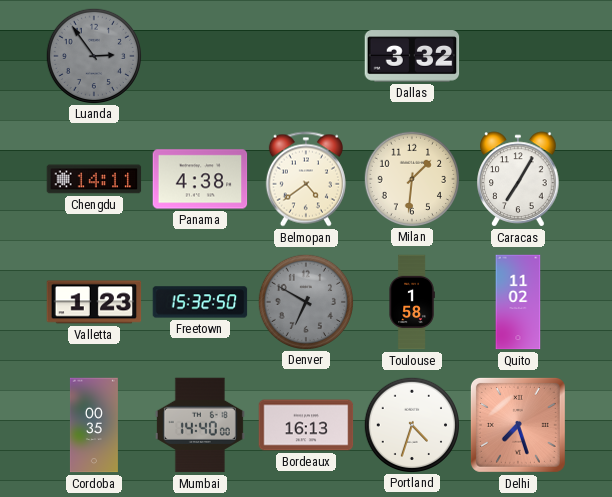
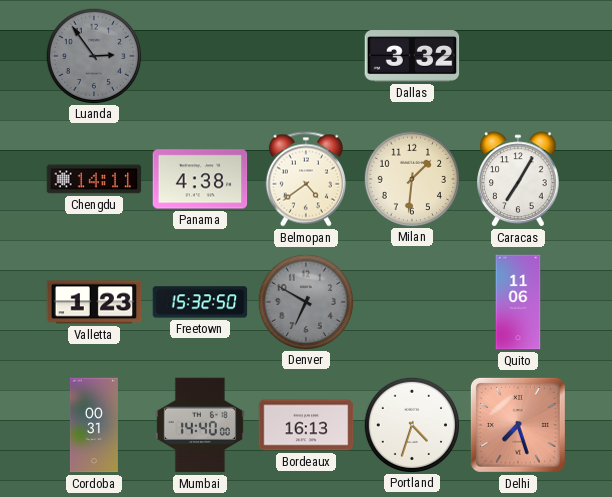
Toulouse: 1:58 -> none (412, 302)
Quito: 11:02 -> 11:06 (518, 302)
Cordoba: 00:35 -> 00:31 (94, 425)
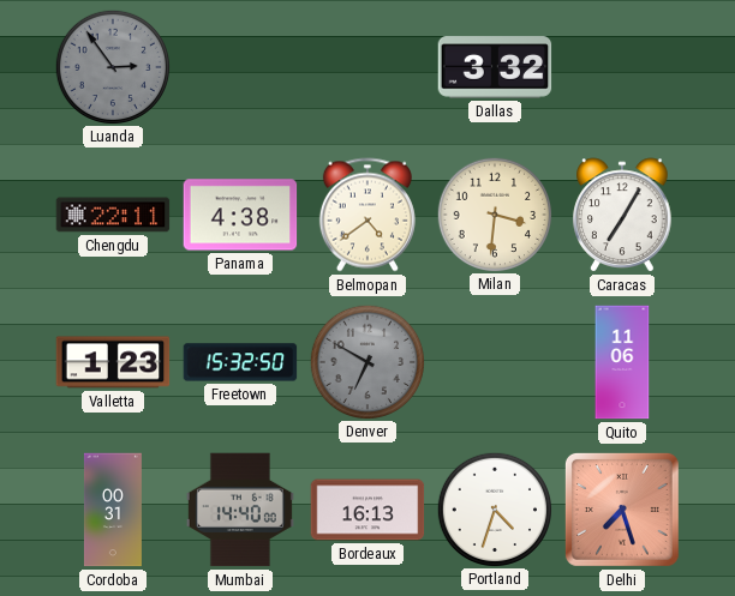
Chengdu: 14:11 -> 22:11 (113, 215)
Milan: 1:31 -> 3:31 (494, 213)
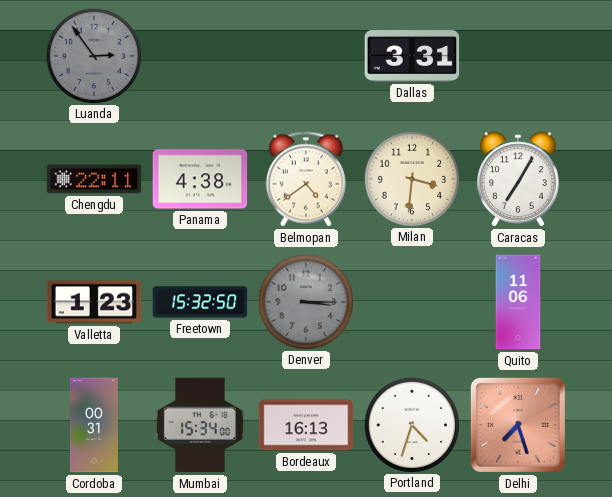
Dallas: 3:32 -> 3:31 (412, 56)
Denver: 6:50 -> 3:15 (305, 301)
Mumbai: 14:40 -> 15:34 (200, 425)
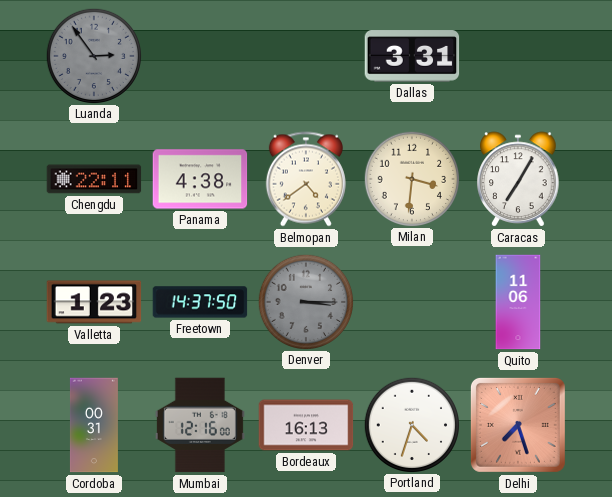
Freetown: 15:32 -> 14:37 (200, 302)
Mumbai: 15:34 -> 12:16 (200, 425)
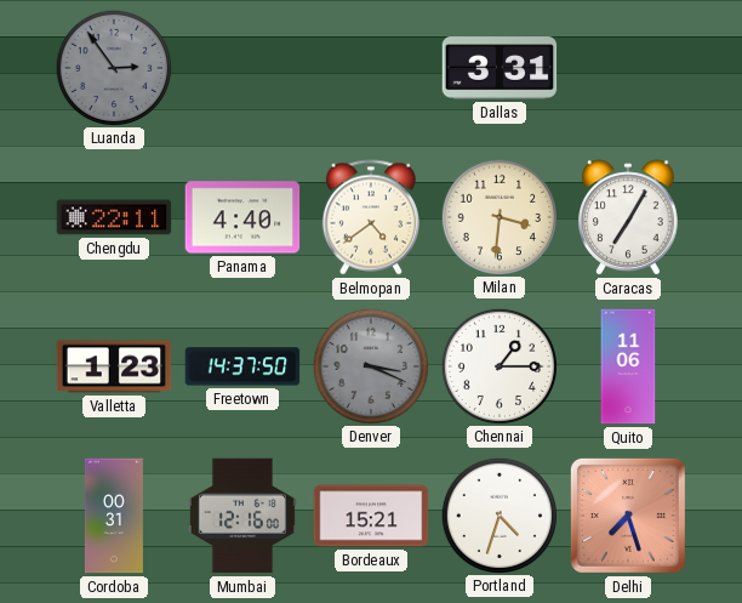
Panama: 4:38 -> 4:40 (242, 217)
Denver: 3:15 -> 3:19 (370, 365)
Chennai: none -> 1:15 (498, 365)
Bordeaux: 16:13 -> 15:21 (371, 516)
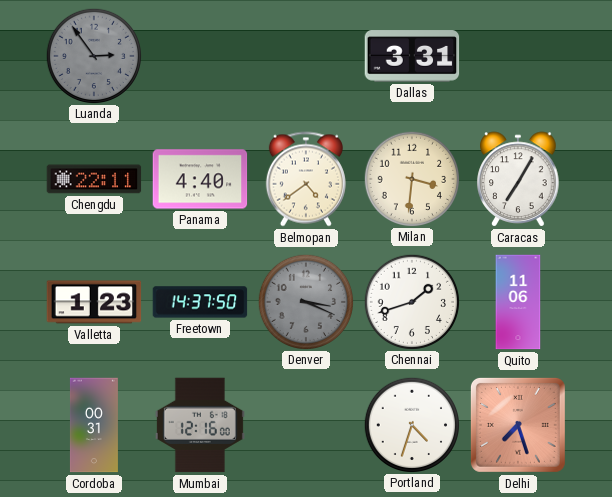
Chennai: 1:15 -> 1:42 (411, 301)
Bordeaux: 15:21 -> none (371, 516)
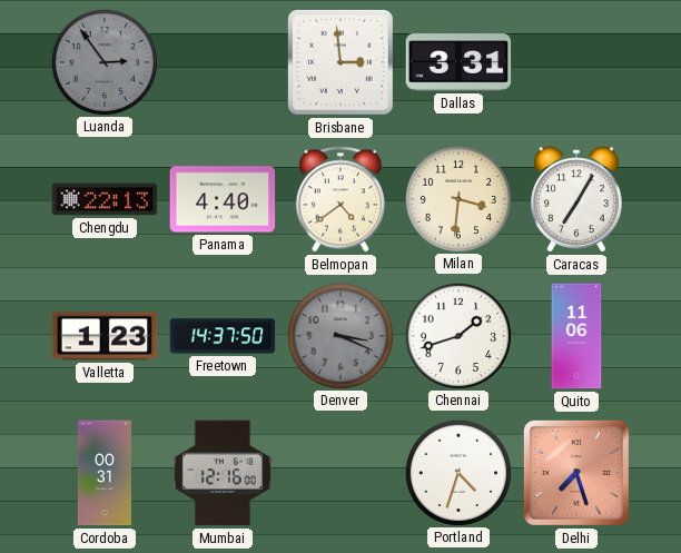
Brisbane: none -> 2:59 (340, 62)
Chengdu: 22:11 -> 22:13 (105, 199)
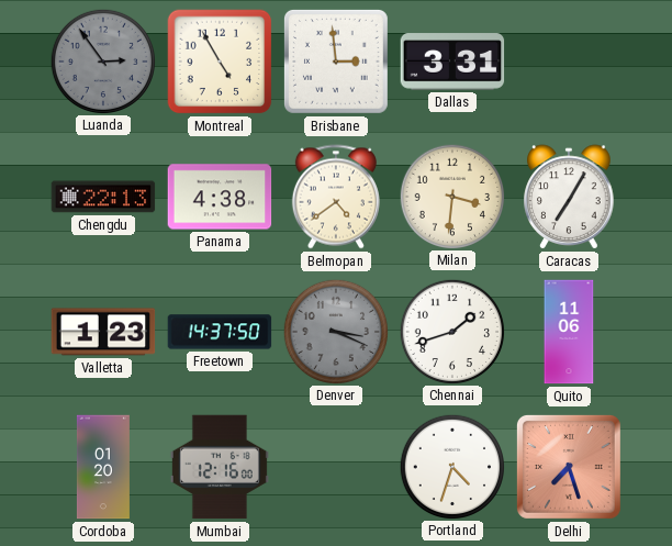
Montreal: none -> 4:55 (220, 62)
Panama: 4:40 -> 4:38 (220, 197)
Cordoba: 00:31 -> 01:20 (103, 467)
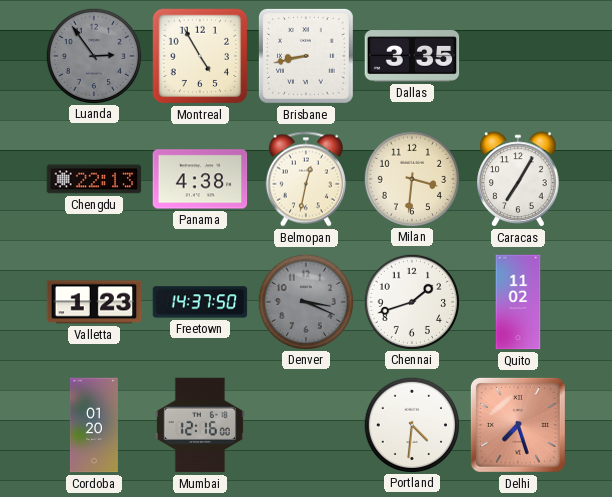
Brisbane: 2:59 -> 8:43 (306, 56)
Dallas: 3:31 -> 3:35 (412, 56)
Belmopan: 4:39 -> 12:32 (306, 179)
Quito: 11:06 -> 11:02 (518, 302)
Portland: 4:33 -> 4:31 (411, 424)
